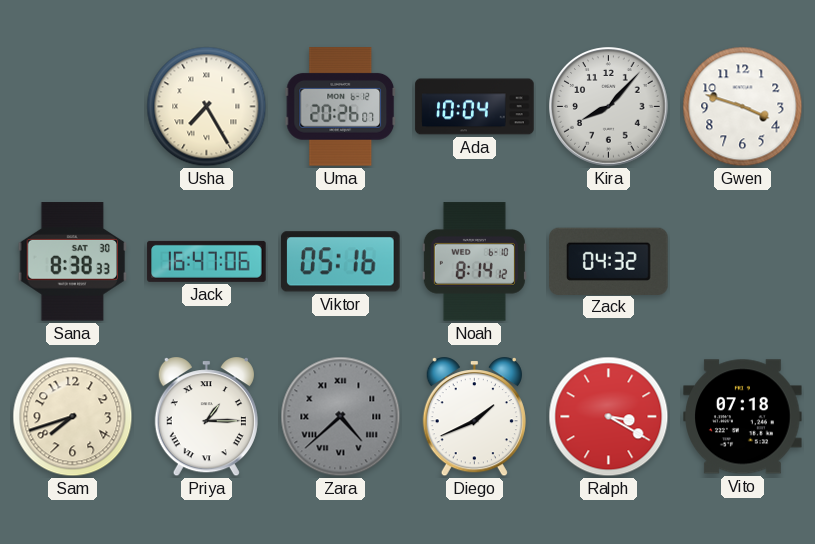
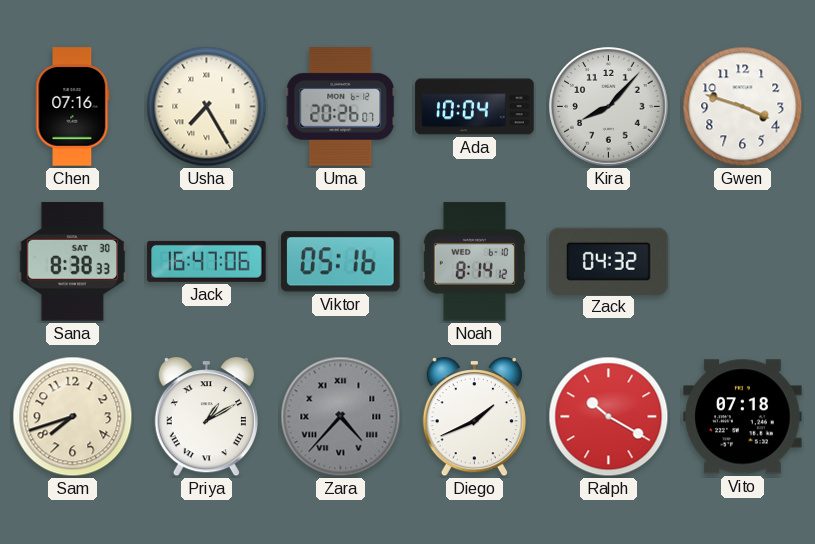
Chen: none -> 07:16 (73, 107)
Priya: 1:15 -> 1:10 (206, 417)
Zara: 4:38 -> 4:37 (341, 417)
Ralph: 3:20 -> 10:20 (609, 417)
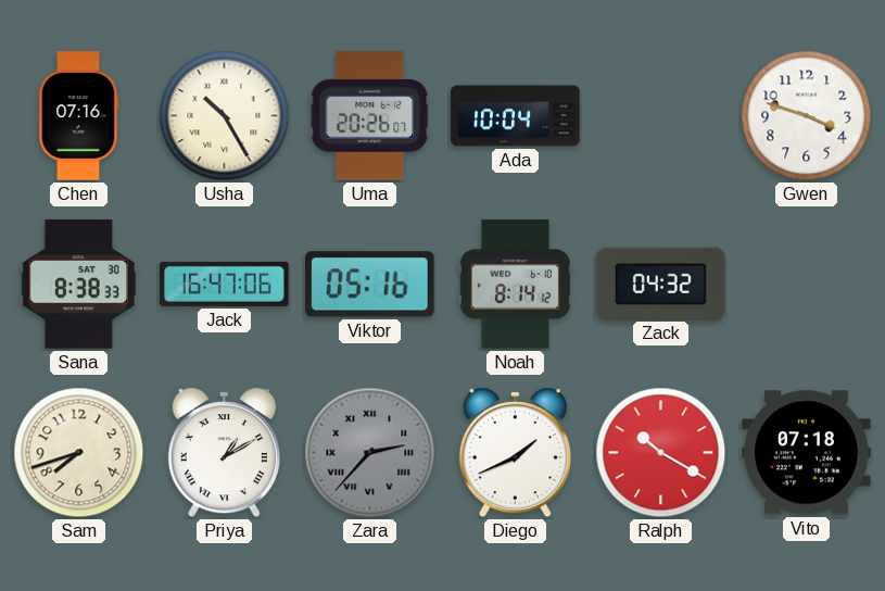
Usha: 7:25 -> 10:25 (225, 116)
Kira: 8:07 -> none (609, 107)
Zara: 4:37 -> 2:37 (370, 453)
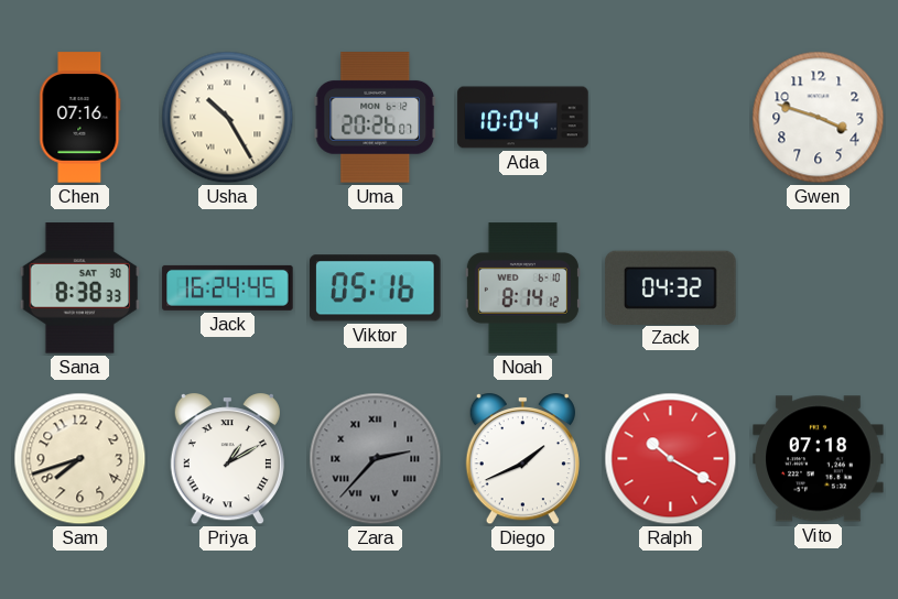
Jack: 16:47 -> 16:24 (228, 287)
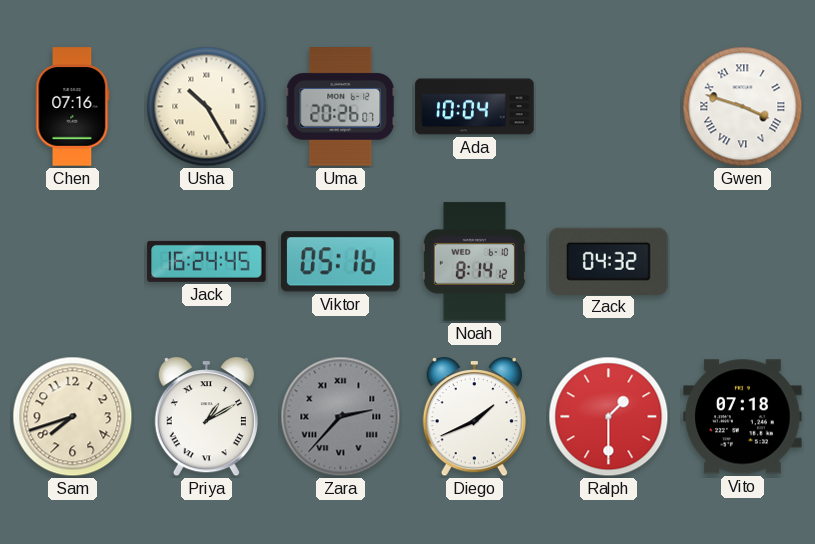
Gwen numerals: Arabic -> Roman (743, 107)
Sana: 8:38 -> none (80, 288)
Ralph: 10:20 -> 1:30 (609, 417)
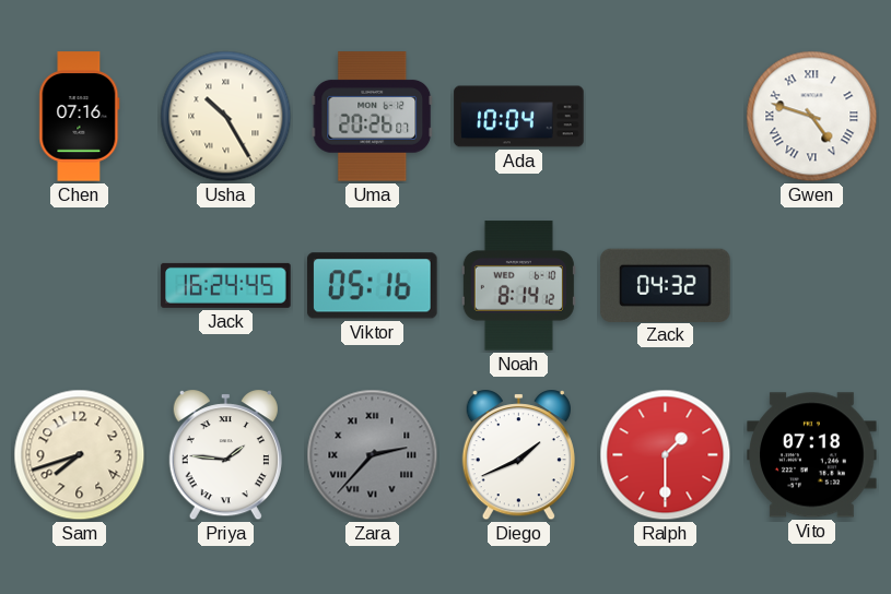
Gwen: 3:48 -> 4:48 (812, 117)
Priya: 1:10 -> 1:46 (225, 455)
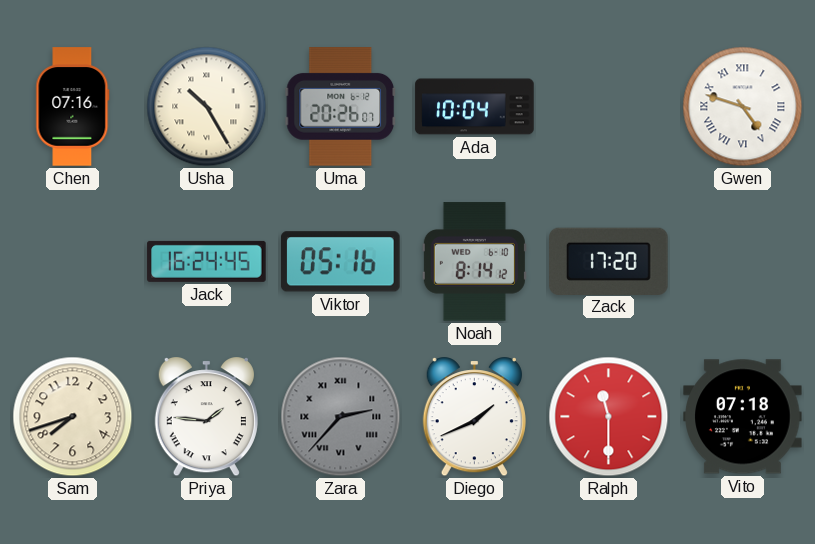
Zack: 04:32 -> 17:20 (609, 261)
Ralph: 1:30 -> 11:30 (609, 417)
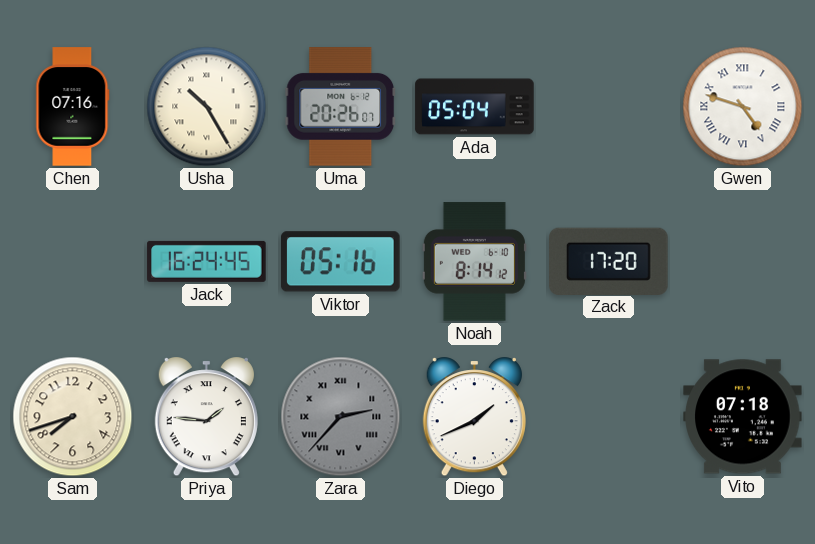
Ada: 10:04 -> 05:04 (475, 107)
Ralph: 11:30 -> none (609, 417)
